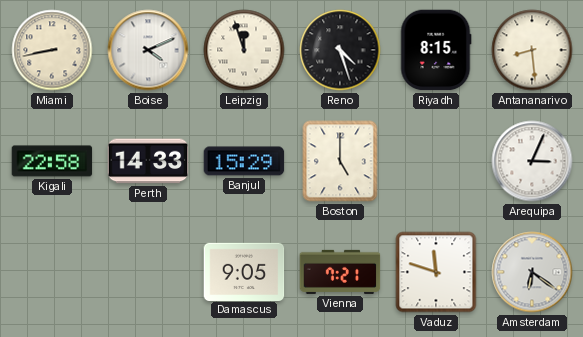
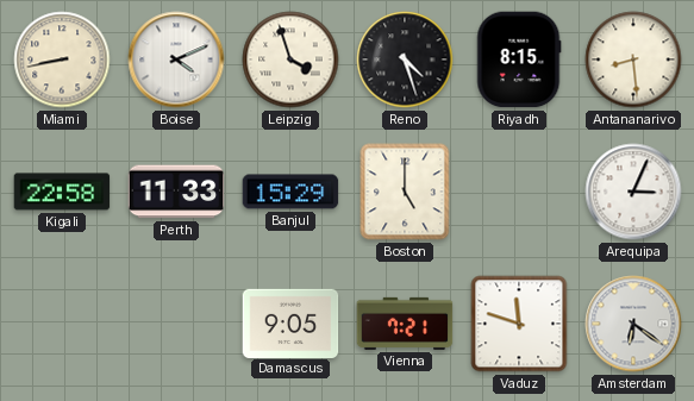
Leipzig: 11:57 -> 3:57 (290, 59)
Perth: 14:33 -> 11:33 (176, 192)
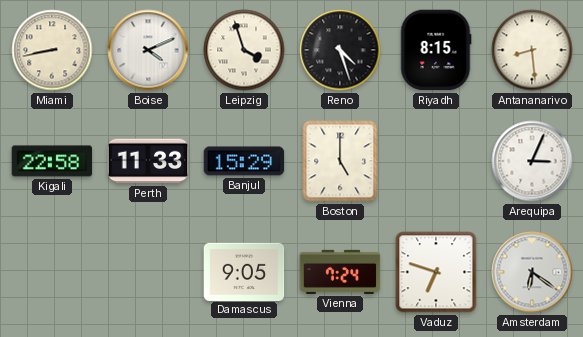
Vienna: 7:21 -> 7:24 (340, 272)
Vaduz: 11:48 -> 6:48 (436, 272)
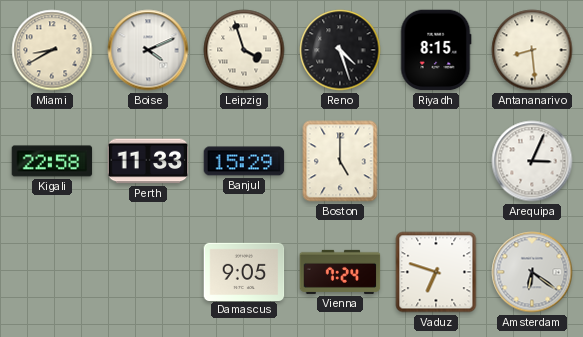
Miami: 8:43 -> 8:40 (52, 50)
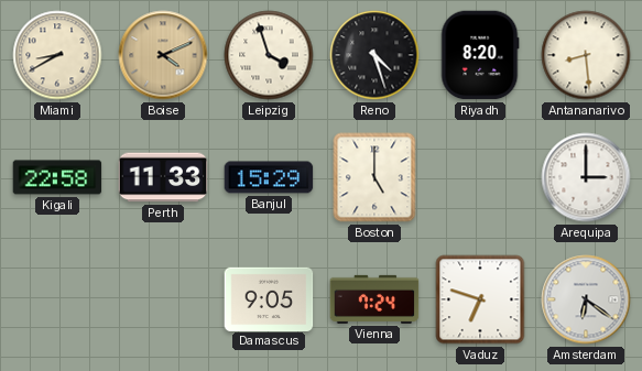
Boise dial: white -> champagne (163, 55)
Riyadh: 8:15 -> 8:20 (480, 55)
Arequipa: 3:04 -> 3:00 (586, 177)
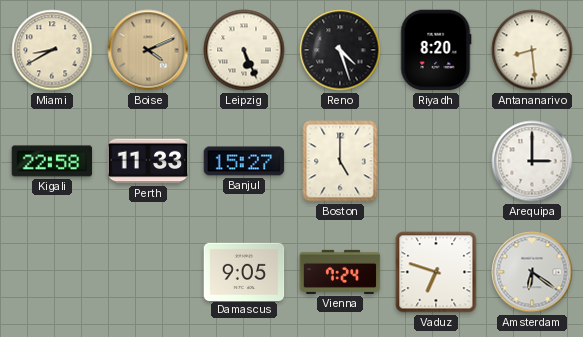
Leipzig: 3:57 -> 5:26 (244, 50)
Banjul: 15:29 -> 15:27 (244, 161)
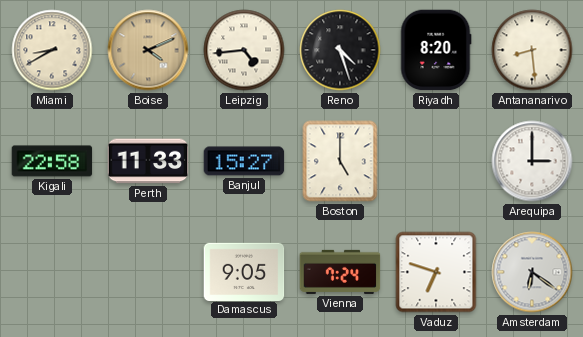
Leipzig: 5:26 -> 4:44 (244, 50)
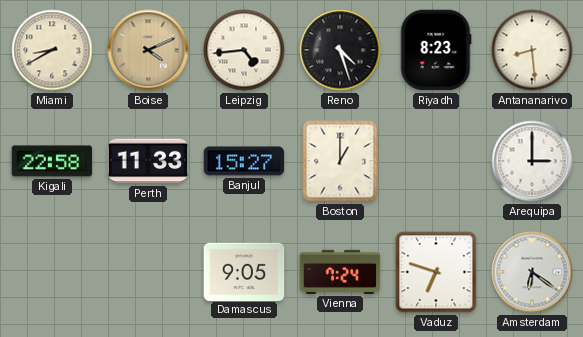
Riyadh: 8:20 -> 8:23 (436, 50)
Boston: 5:00 -> 1:00 (340, 161)
